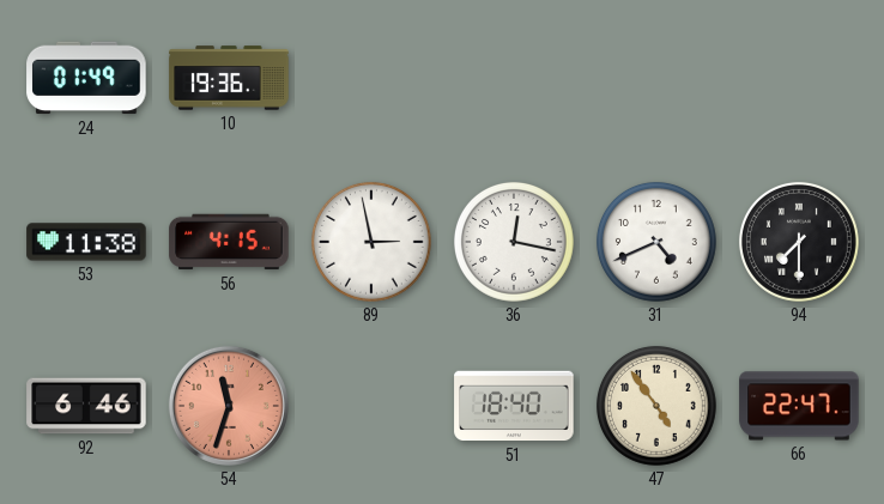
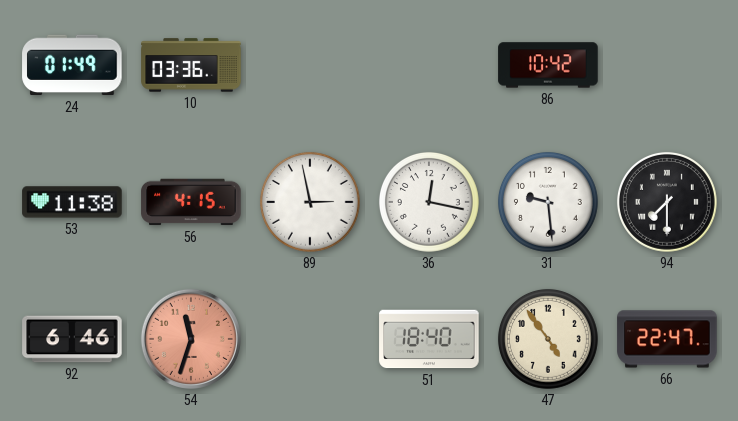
10: 19:36 -> 03:36 (191, 65)
86: none -> 10:42 (548, 65)
31: 4:41 -> 9:29 (548, 202)
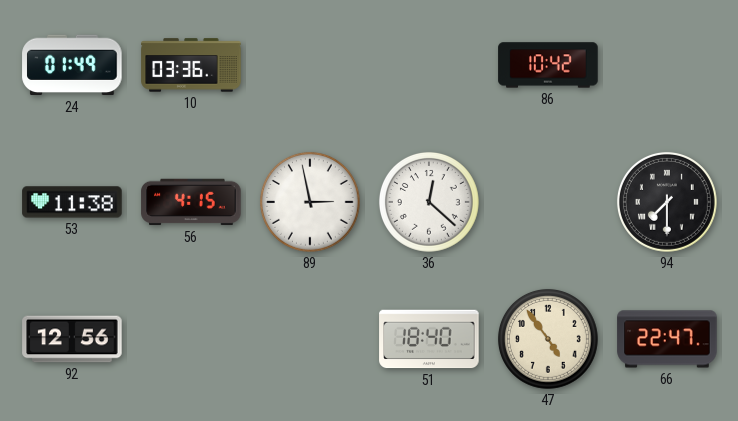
36: 12:17 -> 12:22 (429, 202)
31: 9:29 -> none (548, 202)
92: 6:46 -> 12:56 (72, 339)
54: 11:33 -> none (191, 339)
